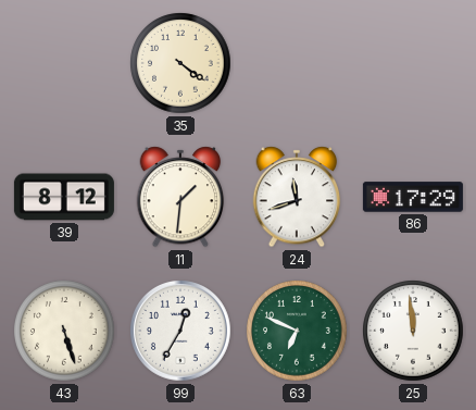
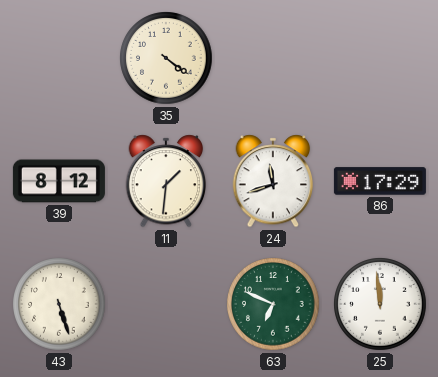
99: 12:35 -> none (181, 332)
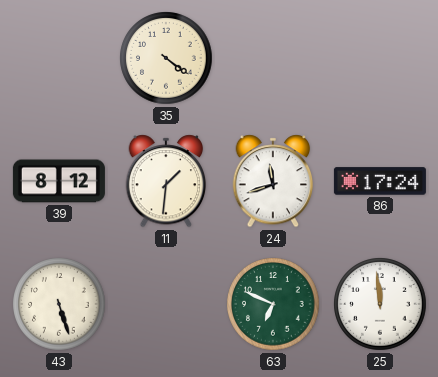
86: 17:29 -> 17:24 (380, 181)
